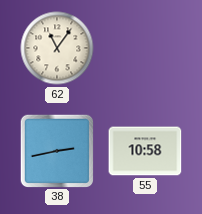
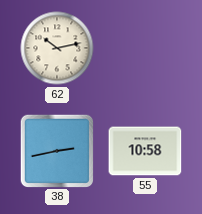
62: 11:06 -> 10:13 (57, 48)
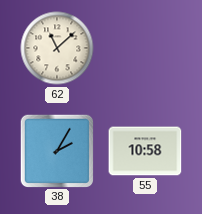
62: 10:13 -> 11:08 (57, 48)
38: 2:43 -> 2:05 (56, 150)
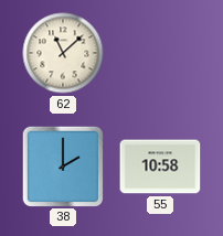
38: 2:05 -> 2:00 (62, 165)
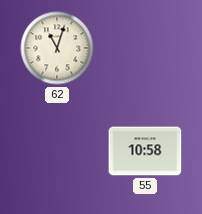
62: 11:08 -> 11:03 (57, 48)
38: 2:00 -> none (62, 165)
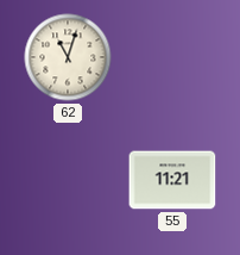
55: 10:58 -> 11:21 (172, 180)
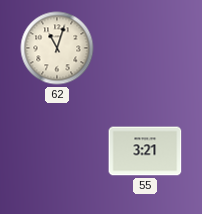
55: 11:21 -> 3:21 (145, 151)
